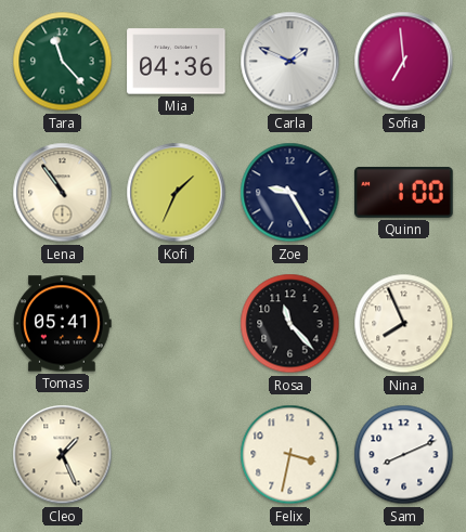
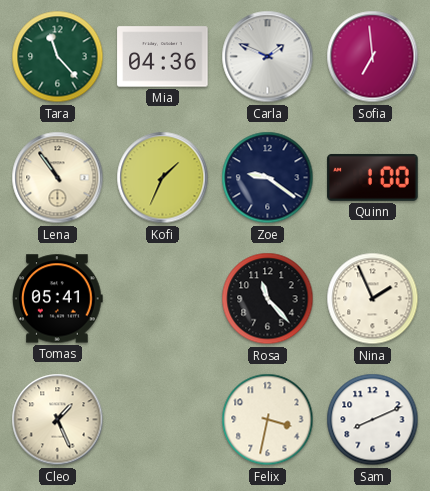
Zoe: 9:25 -> 9:21 (268, 178)
Nina: 7:56 -> 1:56 (373, 299)
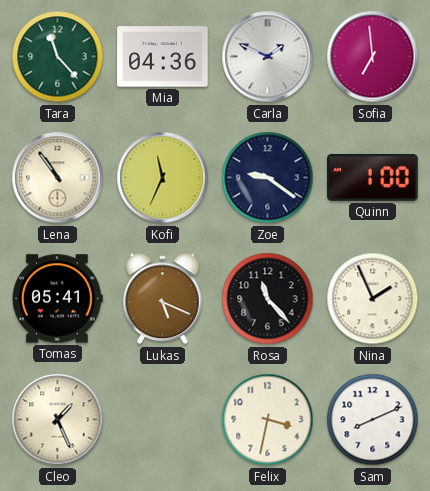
Kofi: 1:34 -> 11:34 (163, 178)
Lukas: none -> 5:19 (162, 299)
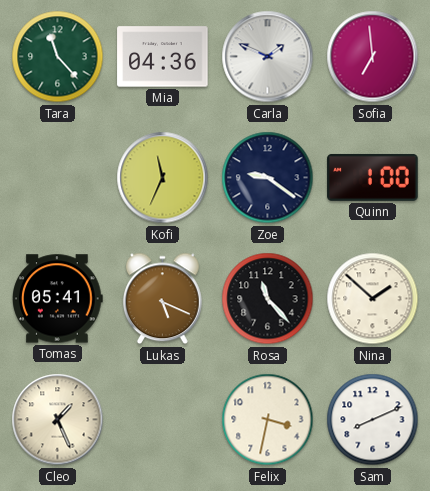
Lena: 10:54 -> none (58, 178)
Nina: 1:56 -> 1:52 (373, 299)
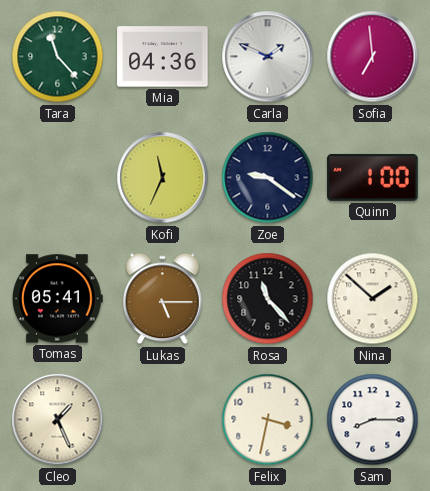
Lukas: 5:19 -> 5:15 (162, 299)
Sam: 8:11 -> 8:15 (373, 420)
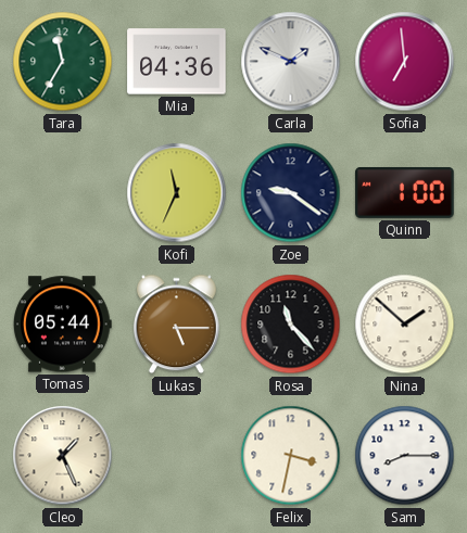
Tara: 11:23 -> 11:35 (63, 62)
Tomas: 05:41 -> 05:44 (63, 325)
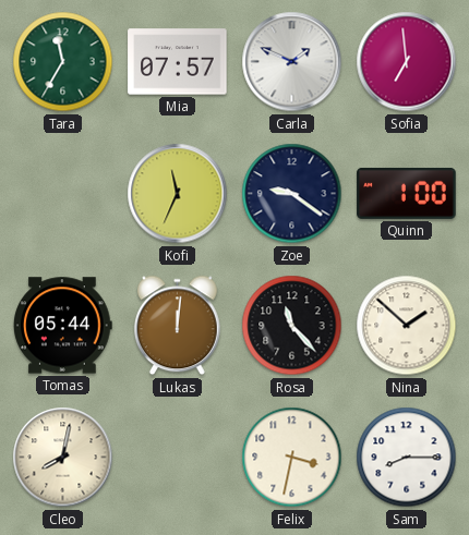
Mia: 04:36 -> 07:57 (178, 62)
Lukas: 5:15 -> 12:01 (177, 326)
Cleo: 1:26 -> 8:02 (63, 458)
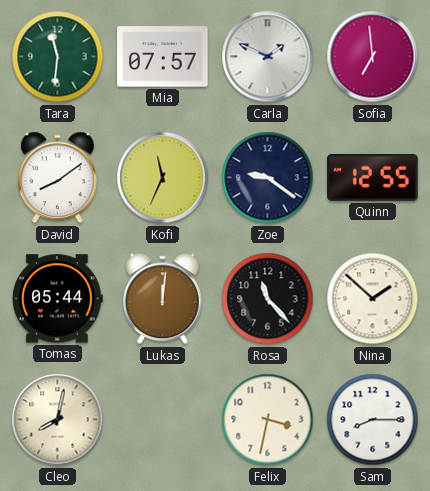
Tara: 11:35 -> 11:31 (58, 57)
David: none -> 8:09 (57, 178)
Quinn: 1:00 -> 12:55 (373, 177)
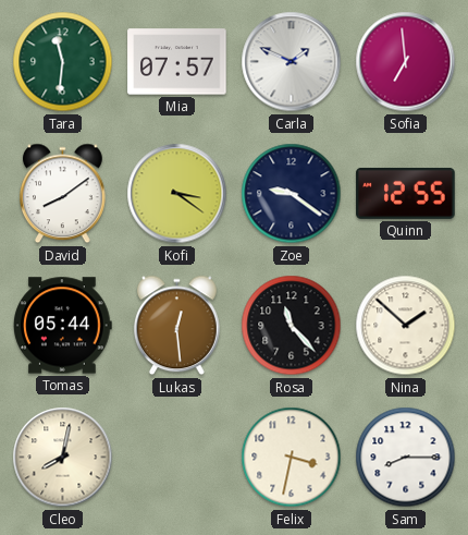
Kofi: 11:34 -> 3:21 (177, 194)
Lukas: 12:01 -> 12:29 (176, 326)
